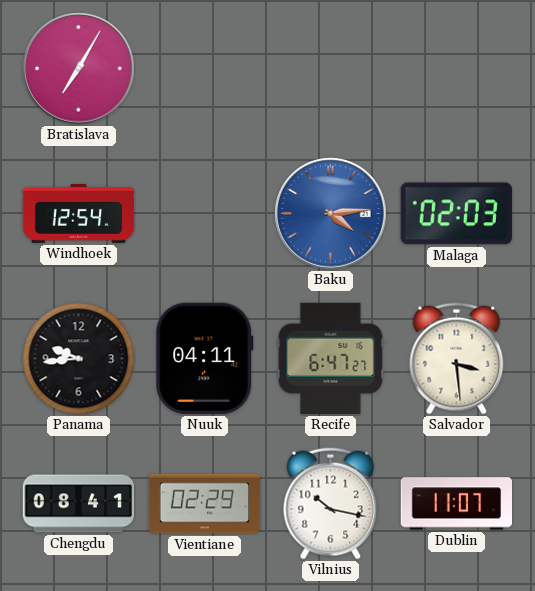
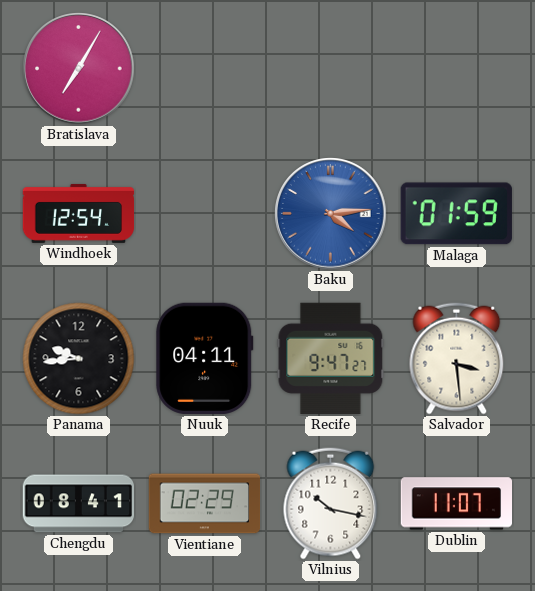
Malaga: 02:03 -> 01:59 (456, 214)
Recife: 6:47 -> 9:47 (331, 358)
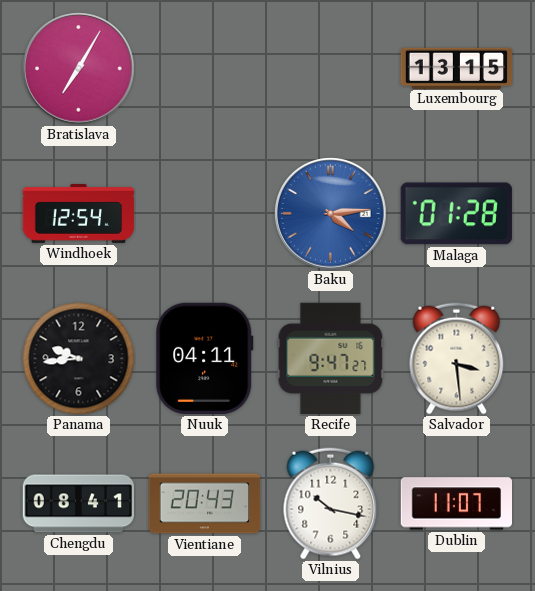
Luxembourg: none -> 13:15 (457, 68)
Malaga: 01:59 -> 01:28 (456, 214)
Vientiane: 02:29 -> 20:43 (205, 504)
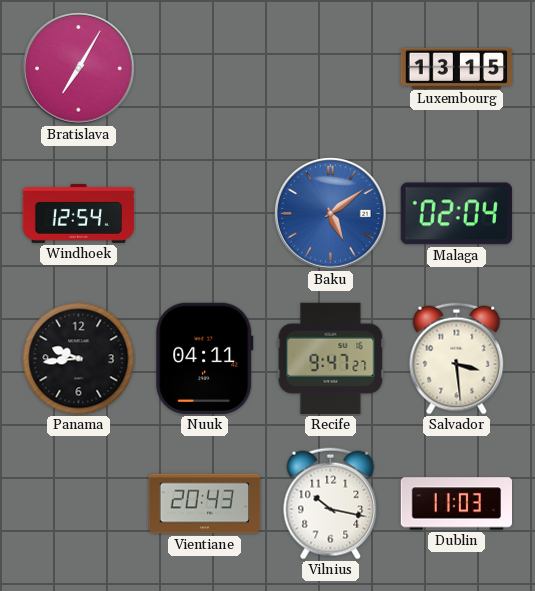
Baku: 4:14 -> 5:09 (331, 214)
Malaga: 01:28 -> 02:04 (456, 214)
Chengdu: 08:41 -> none (78, 504)
Dublin: 11:07 -> 11:03 (456, 504)
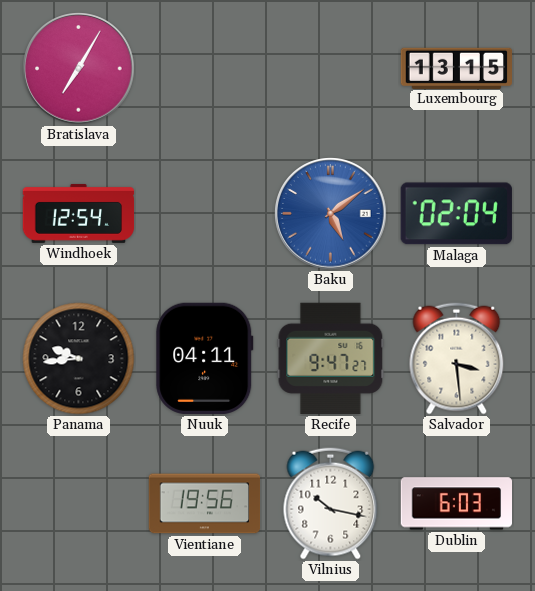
Vientiane: 20:43 -> 19:56 (205, 504)
Dublin: 11:03 -> 6:03 (456, 504)
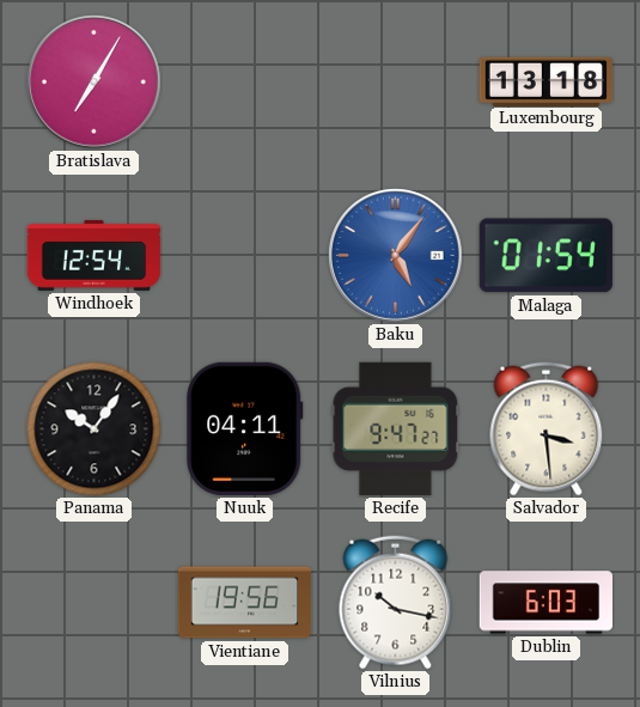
Luxembourg: 13:15 -> 13:18 (547, 81)
Baku: 5:09 -> 5:06 (396, 256)
Malaga: 02:04 -> 01:54 (545, 256)
Panama: 9:44 -> 10:06 (95, 429)
